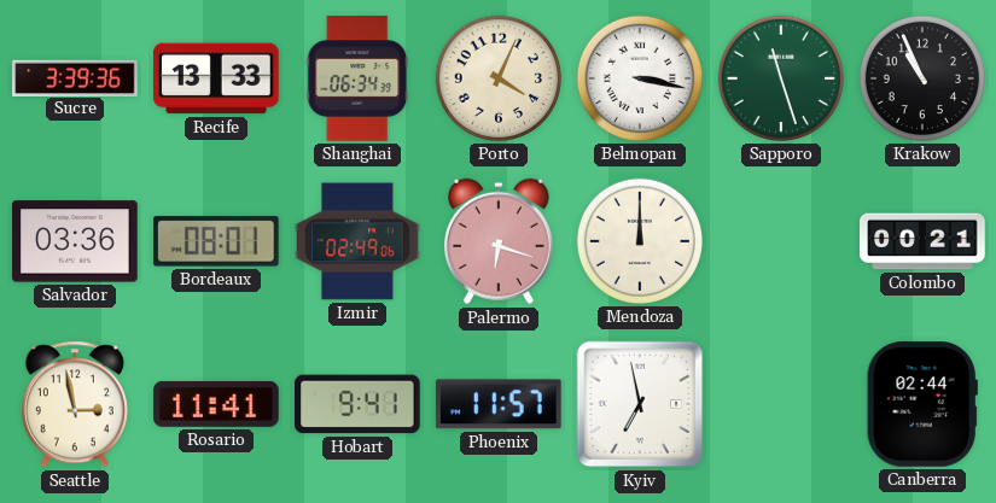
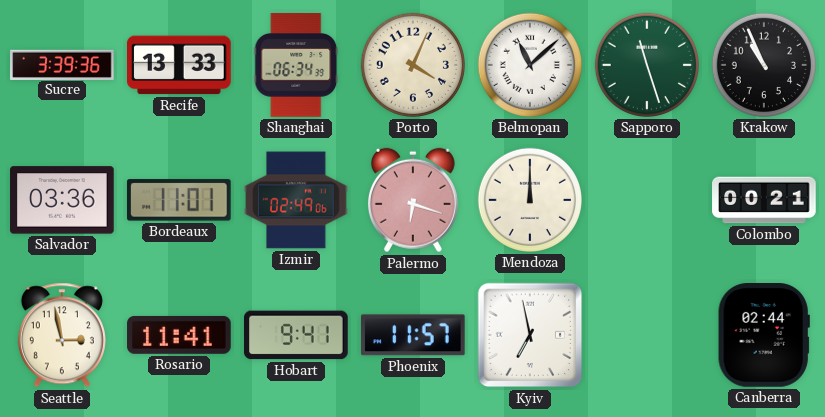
Belmopan: 3:17 -> 11:08 (530, 65)
Bordeaux: 08:01 -> 11:01 (179, 200)
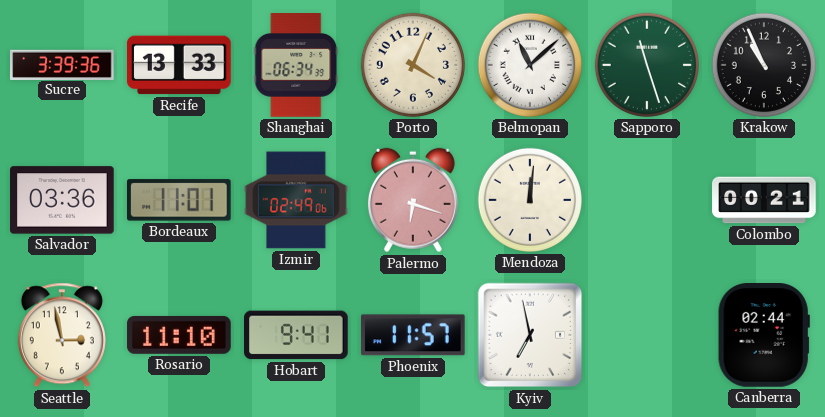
Mendoza: 12:00 -> 12:01 (530, 200)
Rosario: 11:41 -> 11:10 (179, 335)
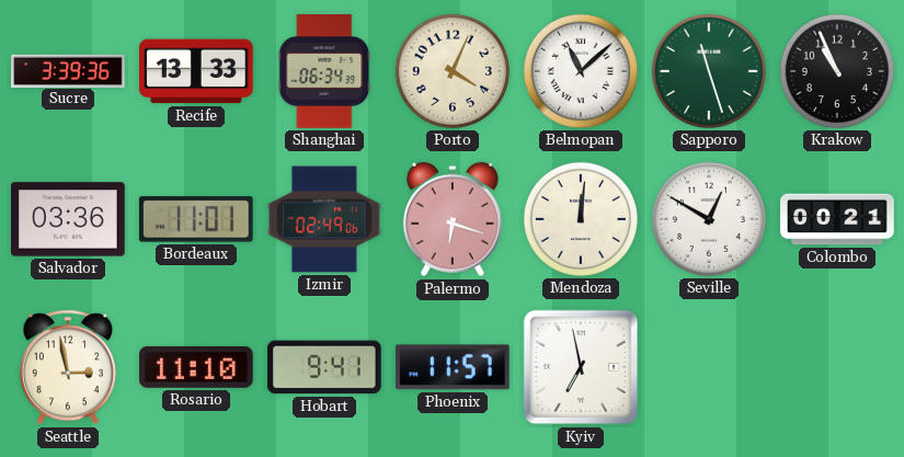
Seville: none -> 12:50 (709, 219)
Canberra: 02:44 -> none (764, 336)
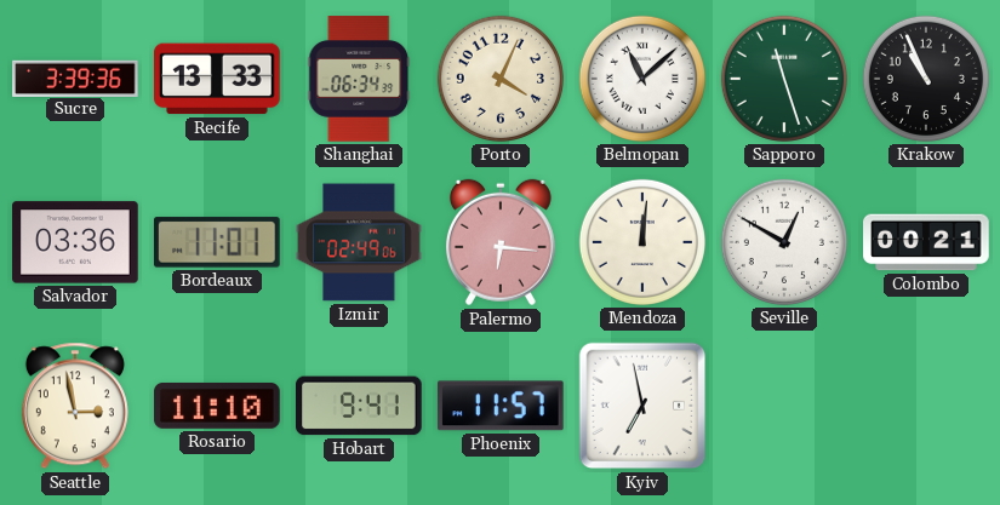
Palermo: 6:18 -> 6:16 (501, 242)
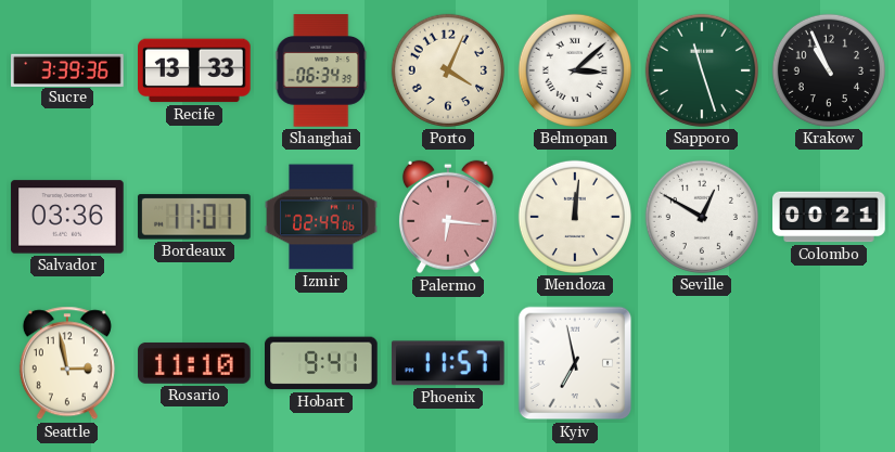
Belmopan: 11:08 -> 3:08 (575, 70)
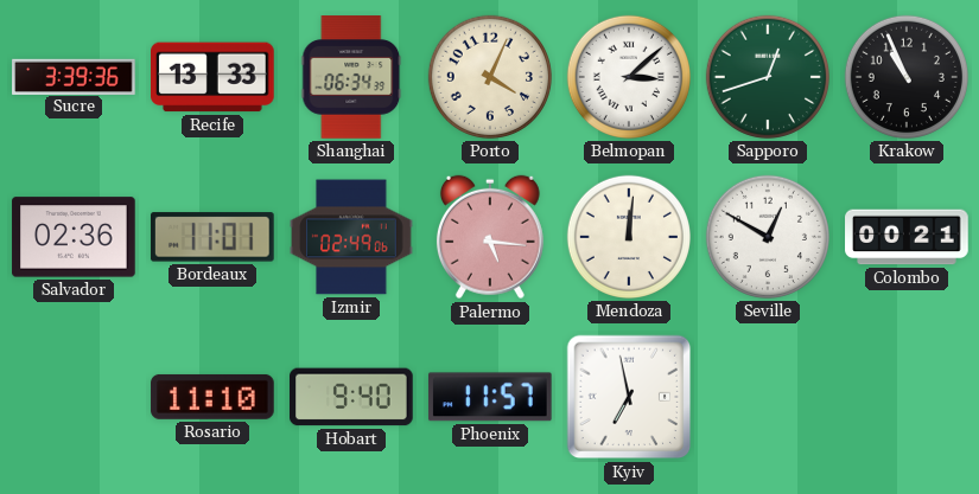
Sapporo: 11:27 -> 12:42 (768, 77)
Salvador: 03:36 -> 02:36 (74, 237)
Palermo: 6:16 -> 5:16 (490, 237)
Seattle: 2:58 -> none (67, 363)
Hobart: 9:41 -> 9:40 (352, 397)
